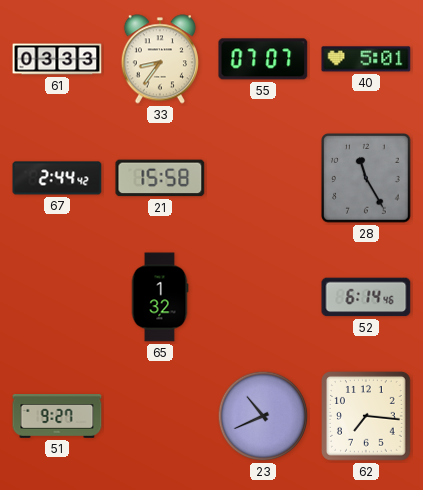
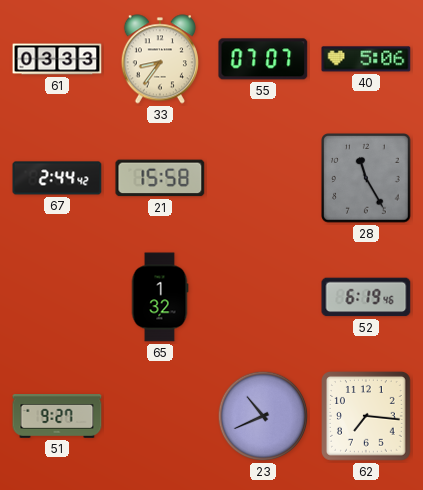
40: 5:01 -> 5:06 (366, 59)
52: 6:14 -> 6:19 (366, 297)
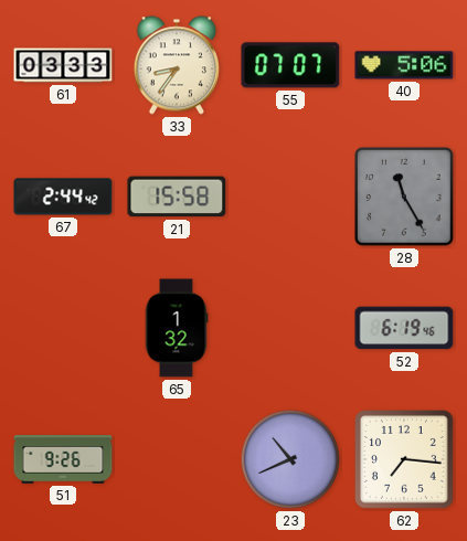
51: 9:27 -> 9:26 (63, 460)
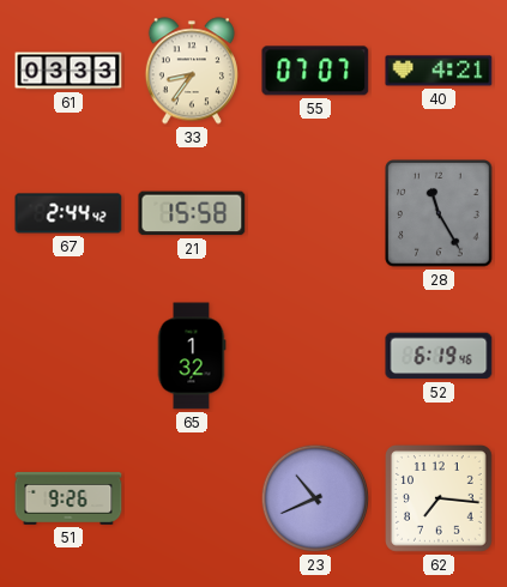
40: 5:06 -> 4:21 (439, 71)
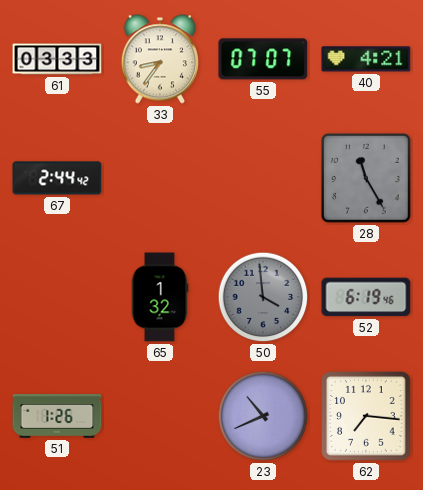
21: 15:58 -> none (192, 213)
50: none -> 3:59 (263, 297)
51: 9:26 -> 1:26 (57, 417)
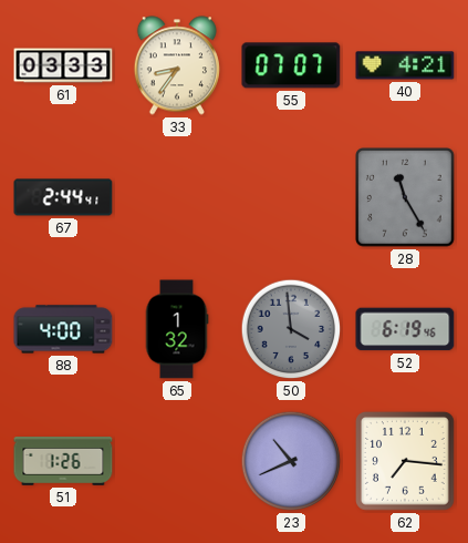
67: 2:44:42 -> 2:44:41 (63, 197)
88: none -> 4:00 (63, 329)
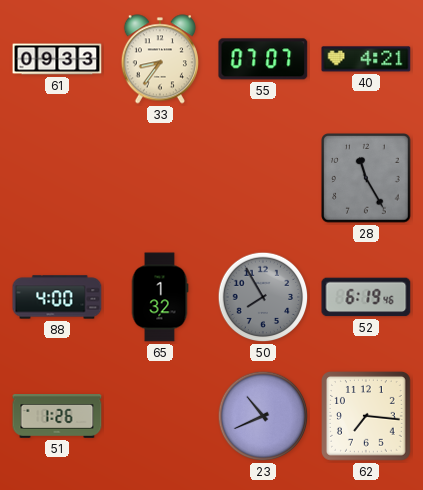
61: 03:33 -> 09:33 (57, 59)
67: 2:44 -> none (63, 197)
50: 3:59 -> 7:55 (263, 297)
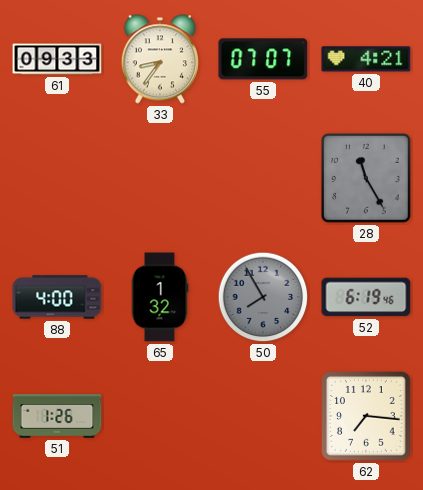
23: 10:41 -> none (263, 416)
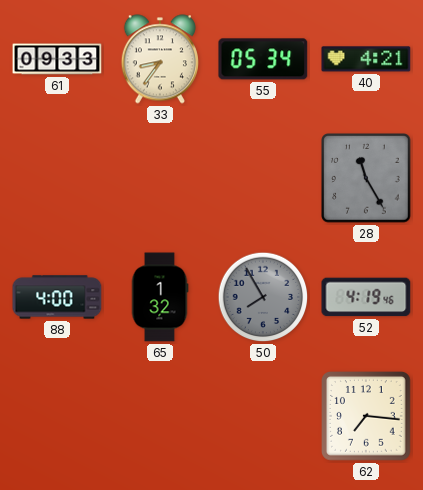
55: 07:07 -> 05:34 (263, 59)
52: 6:19 -> 4:19 (366, 297)
51: 1:26 -> none (57, 417)
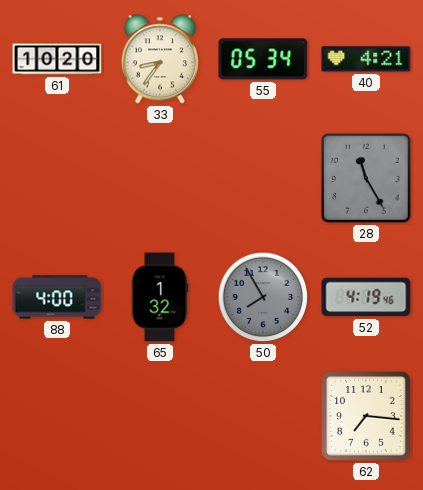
61: 09:33 -> 10:20 (57, 59)
